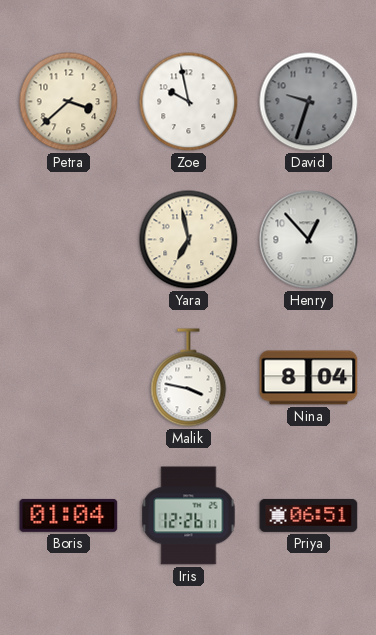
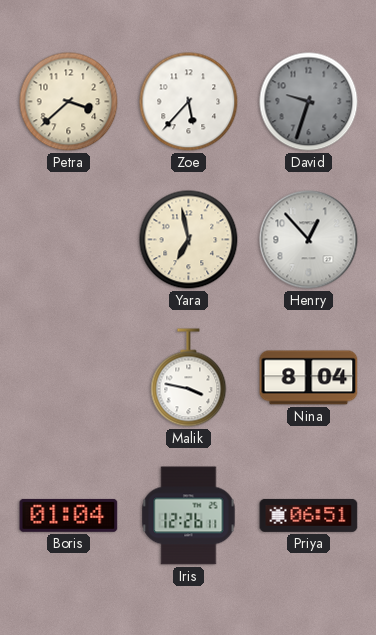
Zoe: 9:58 -> 5:37 (189, 102)
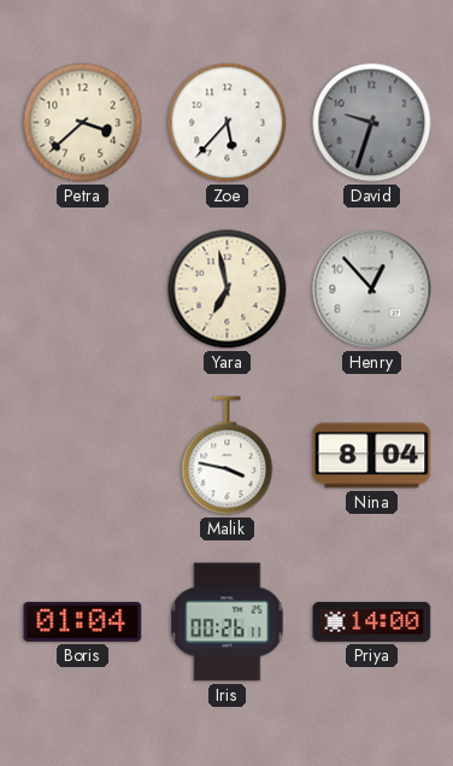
Iris: 12:26 -> 00:26 (228, 622)
Priya: 06:51 -> 14:00 (372, 621)
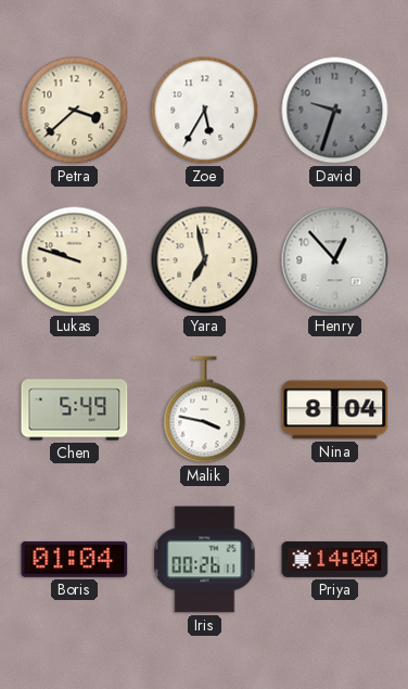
Zoe: 5:37 -> 5:35 (205, 111)
Lukas: none -> 9:48 (75, 260)
Chen: none -> 5:49 (75, 410)
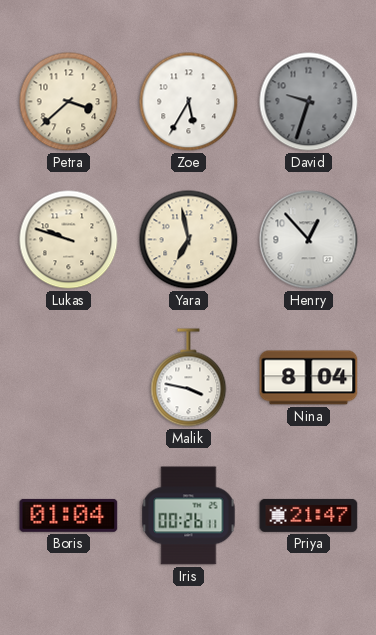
Chen: 5:49 -> none (75, 410)
Priya: 14:00 -> 21:47 (309, 515)
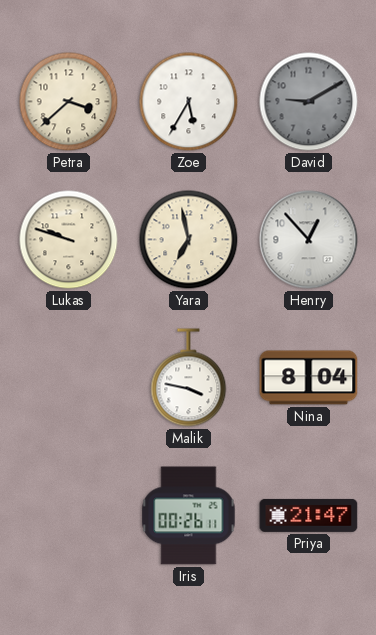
David: 9:33 -> 9:10 (309, 102)
Boris: 01:04 -> none (69, 515)
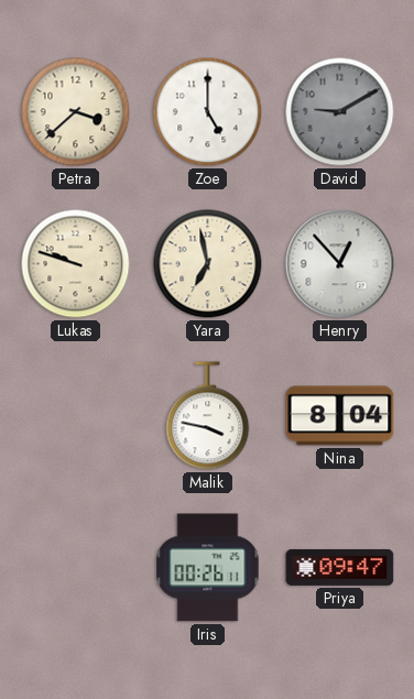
Zoe: 5:35 -> 5:00 (208, 112)
Priya: 21:47 -> 09:47 (340, 567)
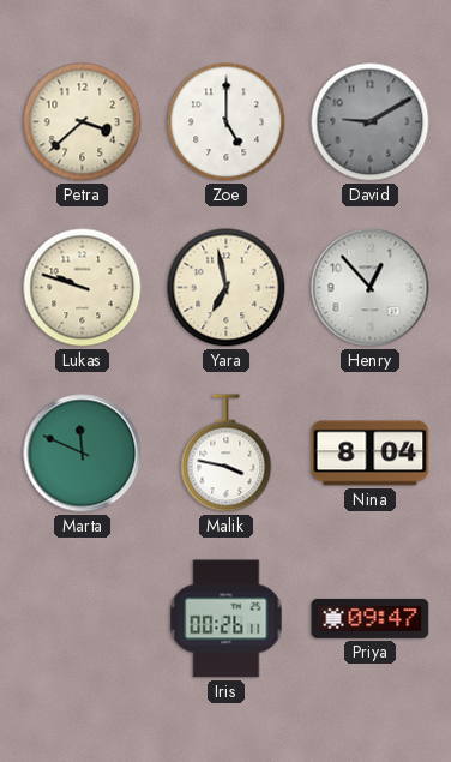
Marta: none -> 11:49 (83, 454)
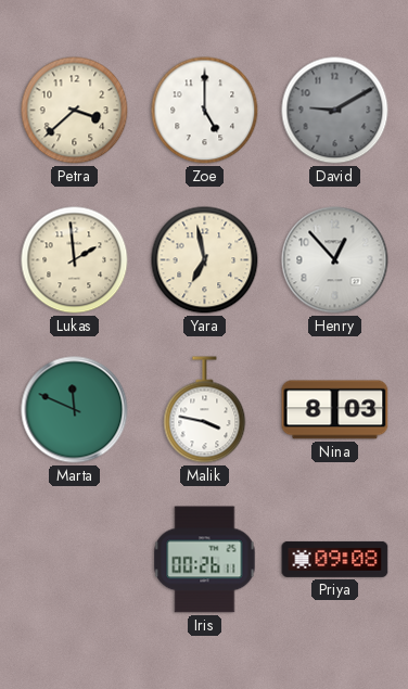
Lukas: 9:48 -> 1:59 (75, 260)
Nina: 8:04 -> 8:03 (335, 410)
Priya: 09:47 -> 09:08 (335, 559)
